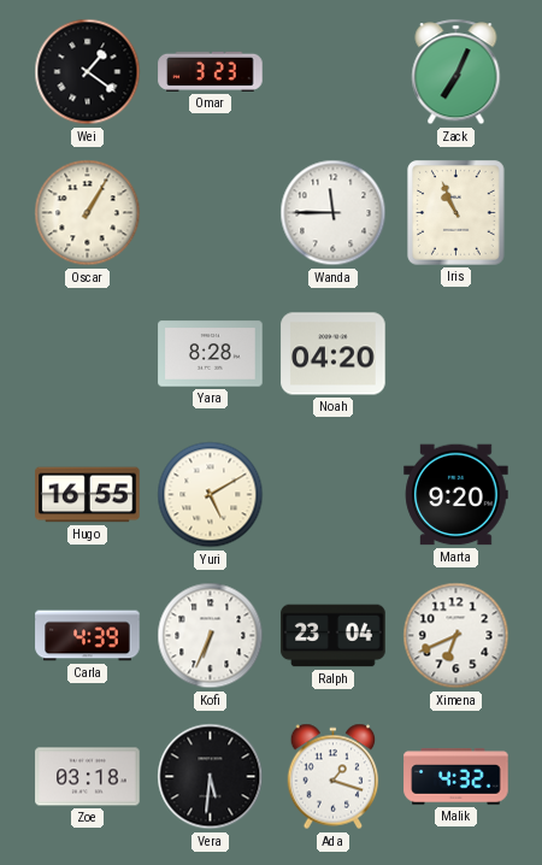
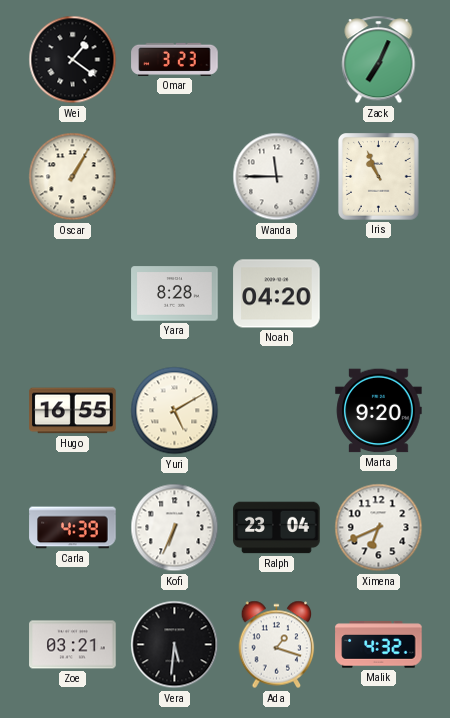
Zoe: 03:18 -> 03:21 (73, 645)
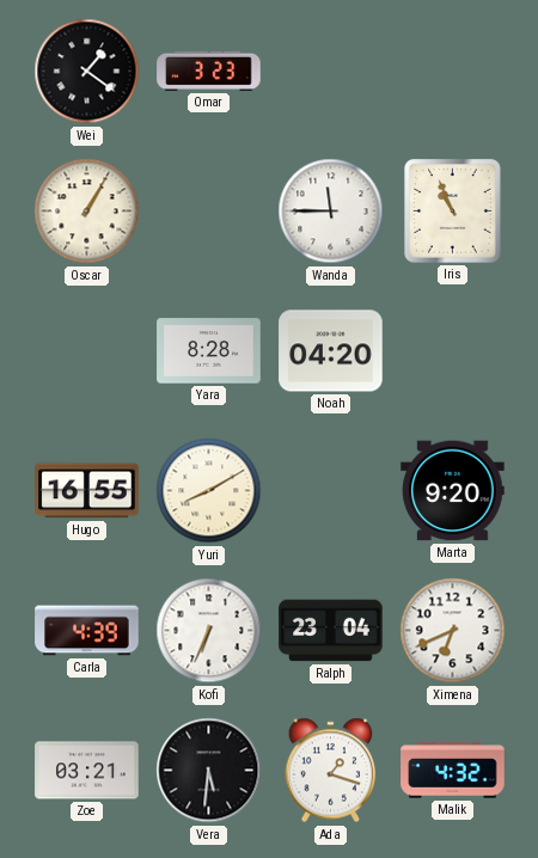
Zack: 7:04 -> none (379, 60)
Yuri: 5:10 -> 8:10 (209, 491)
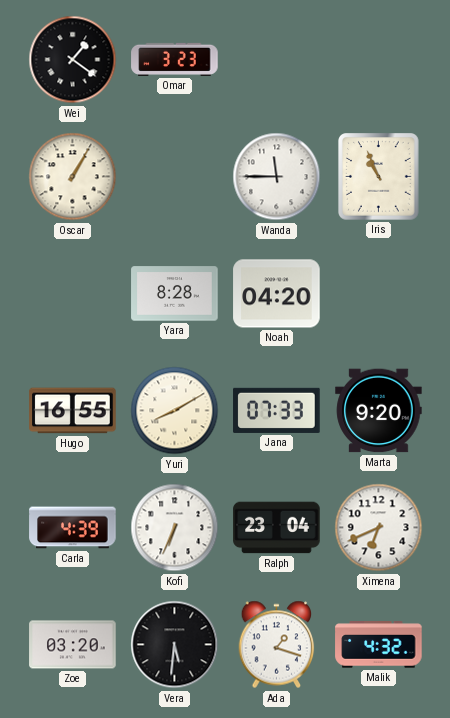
Jana: none -> 07:33 (277, 410)
Zoe: 03:21 -> 03:20 (73, 645)
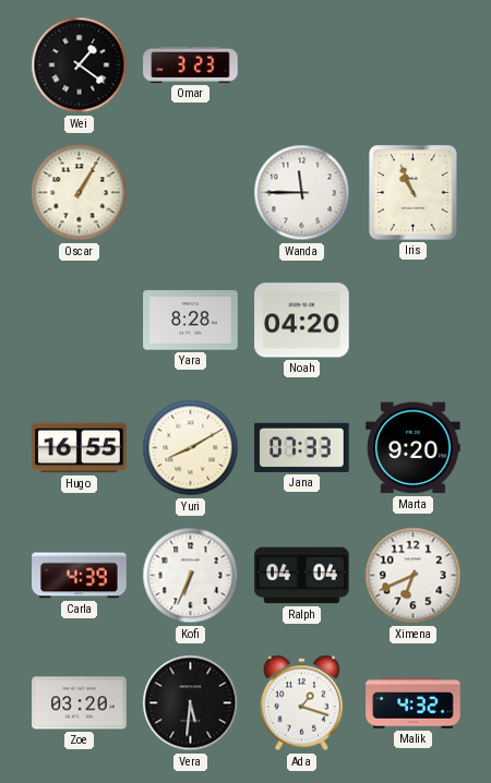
Ralph: 23:04 -> 04:04 (302, 576)
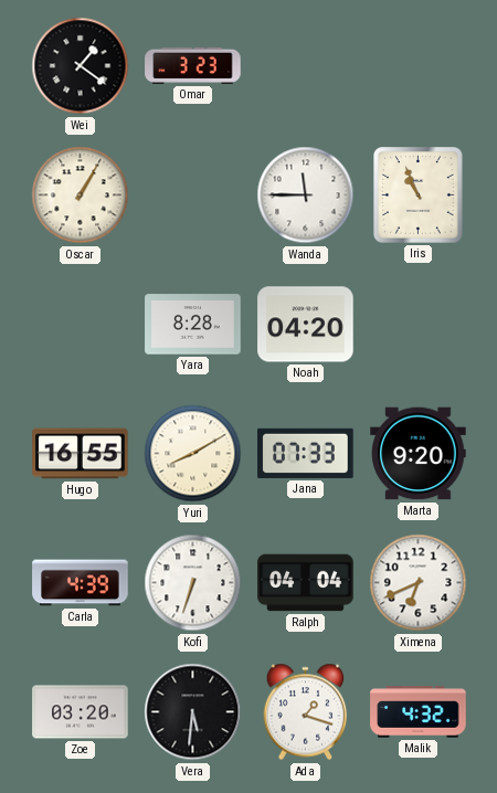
Kofi: 6:34 -> 6:33 (193, 583)
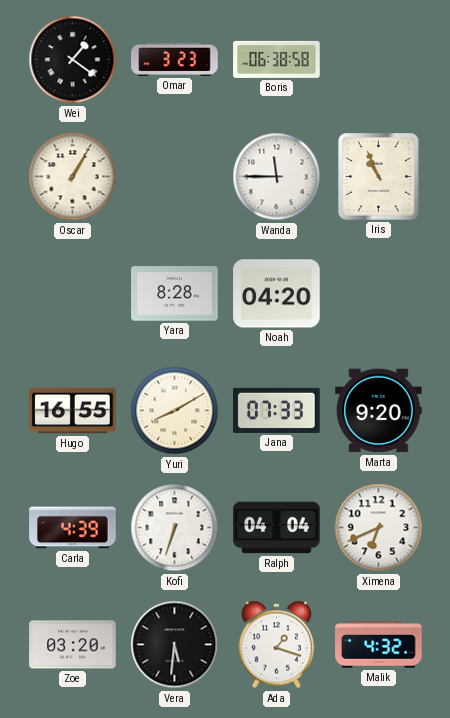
Boris: none -> 06:38 (277, 59)
